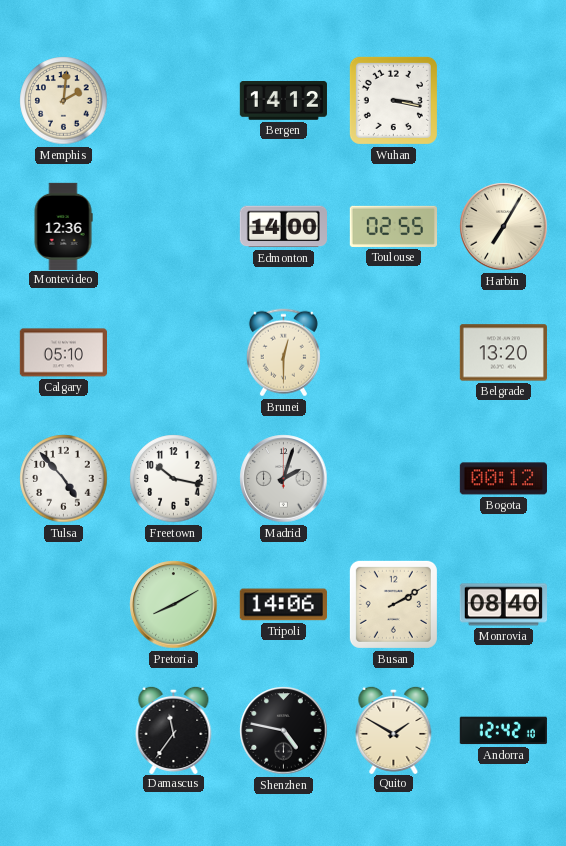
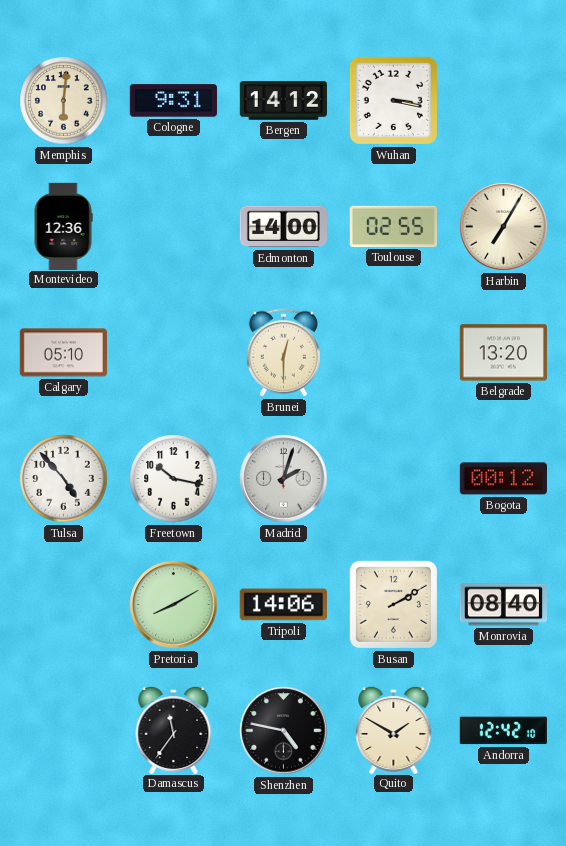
Memphis: 2:01 -> 6:01 (64, 101)
Cologne: none -> 9:31 (173, 101)
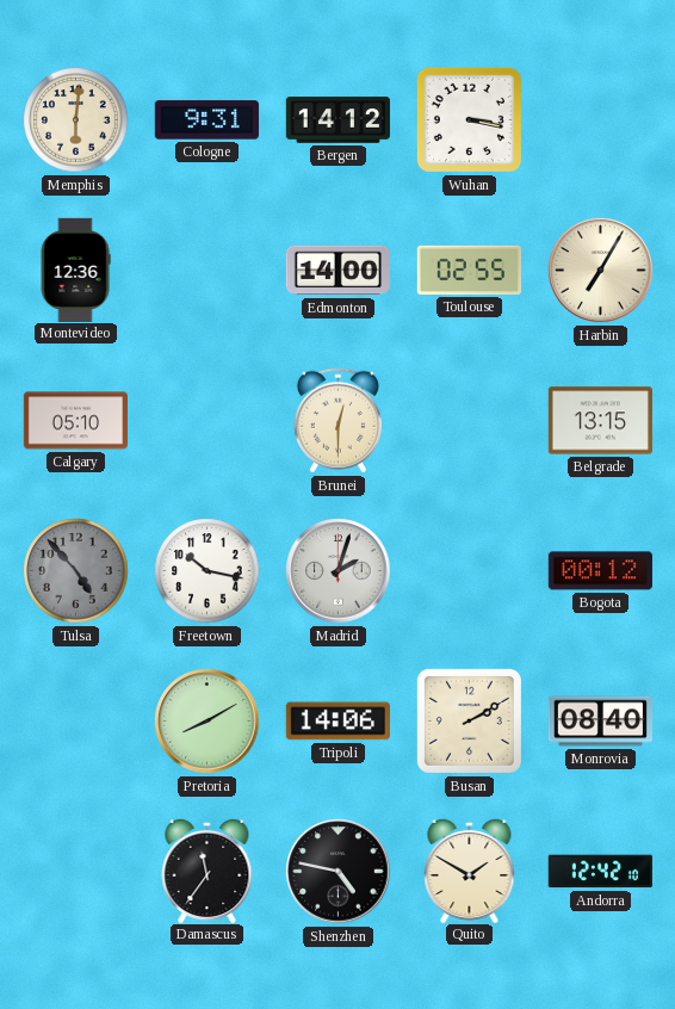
Belgrade: 13:20 -> 13:15 (600, 421)
Tulsa dial: white -> grey (76, 571)
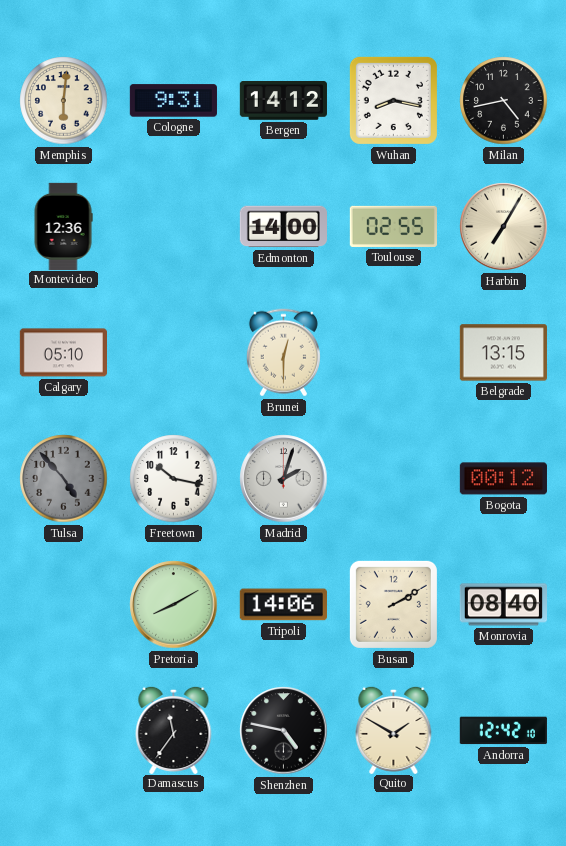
Wuhan: 3:17 -> 8:17 (393, 100)
Milan: none -> 4:43 (504, 101)
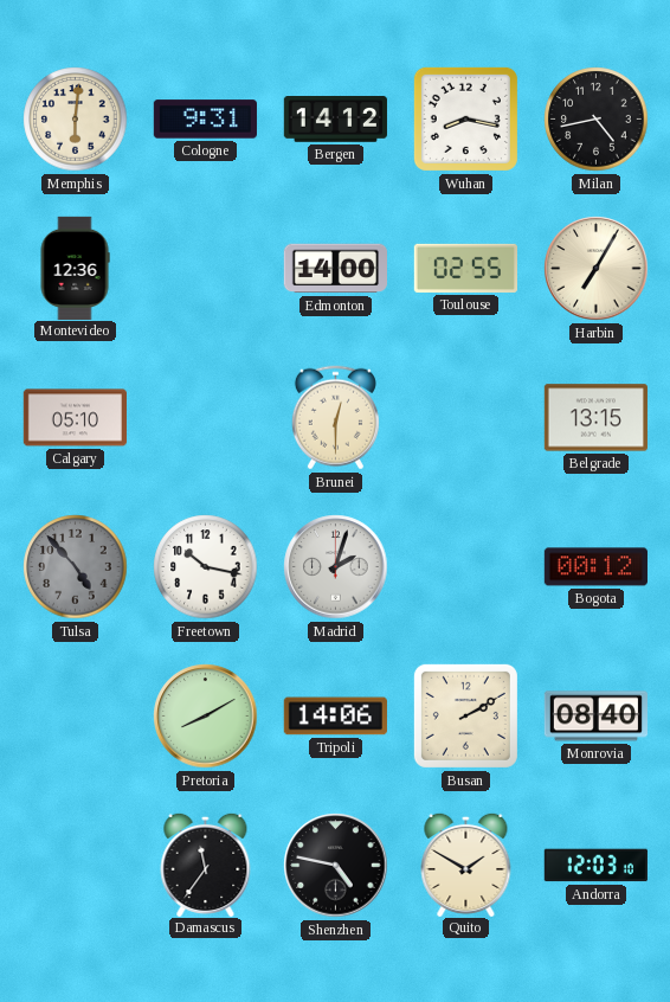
Andorra: 12:42 -> 12:03 (595, 866)
